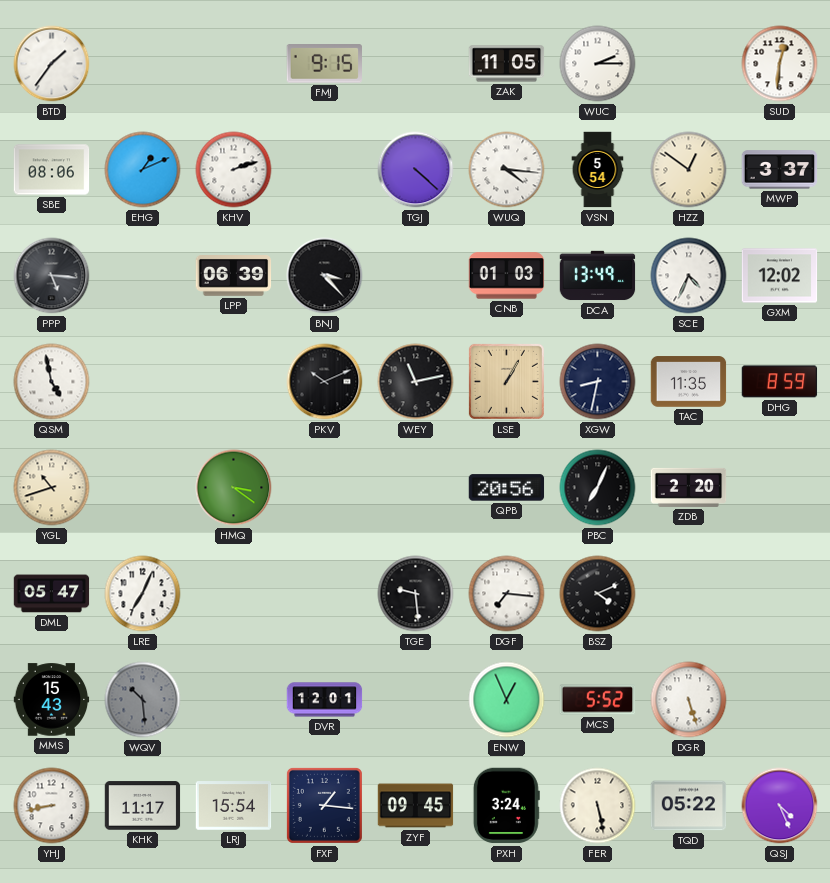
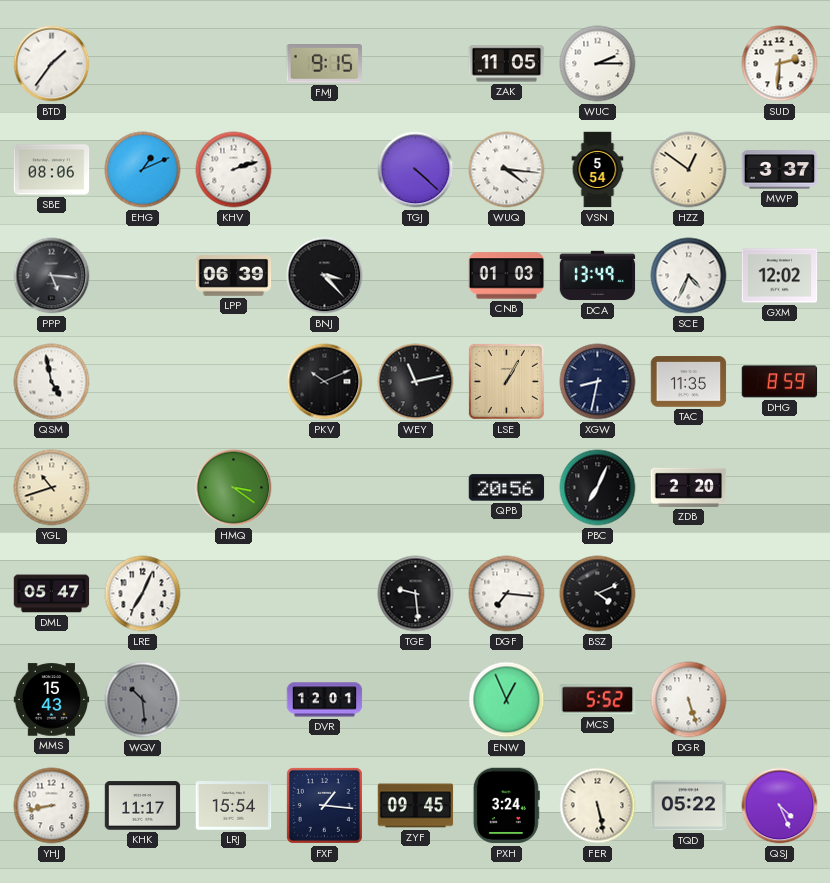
SUD: 12:31 -> 2:31 (780, 64)
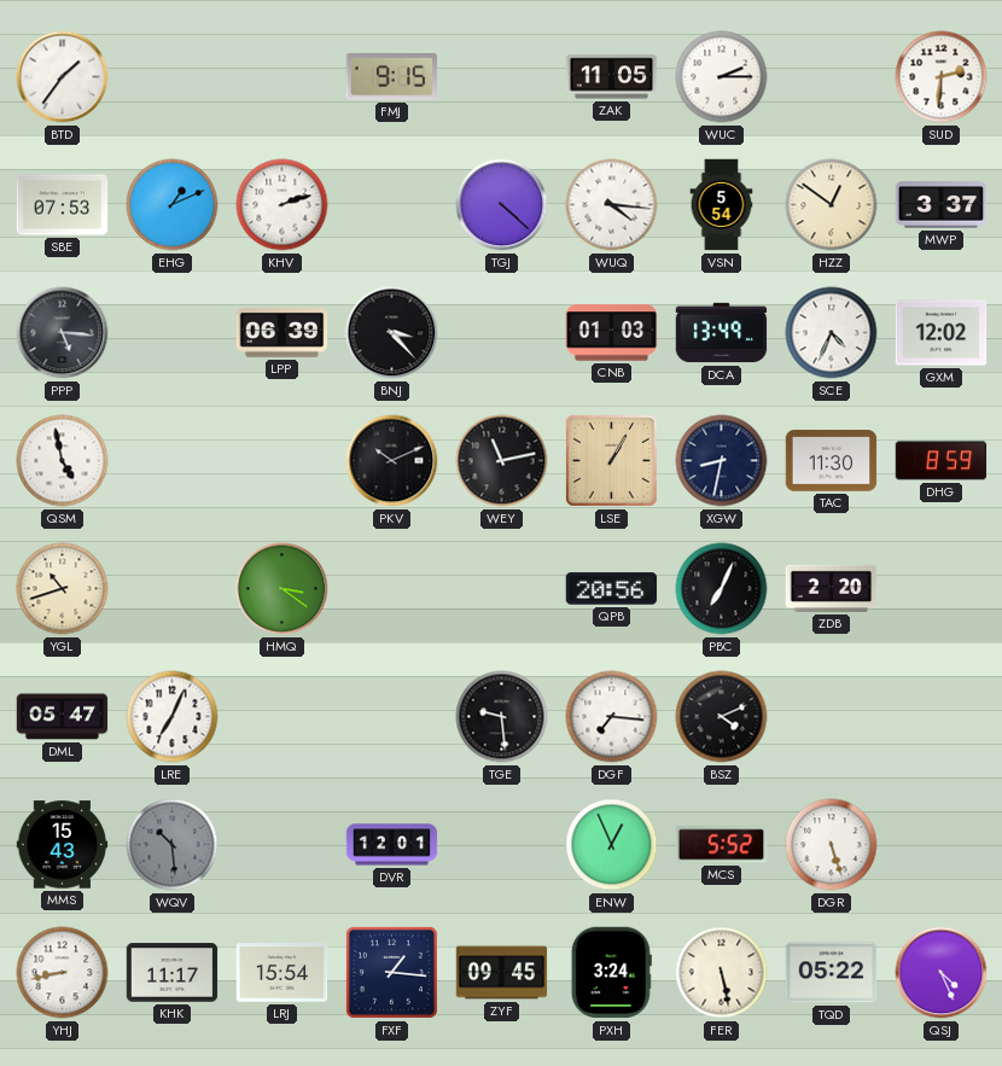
SBE: 08:06 -> 07:53 (63, 205)
TAC: 11:35 -> 11:30 (832, 461)
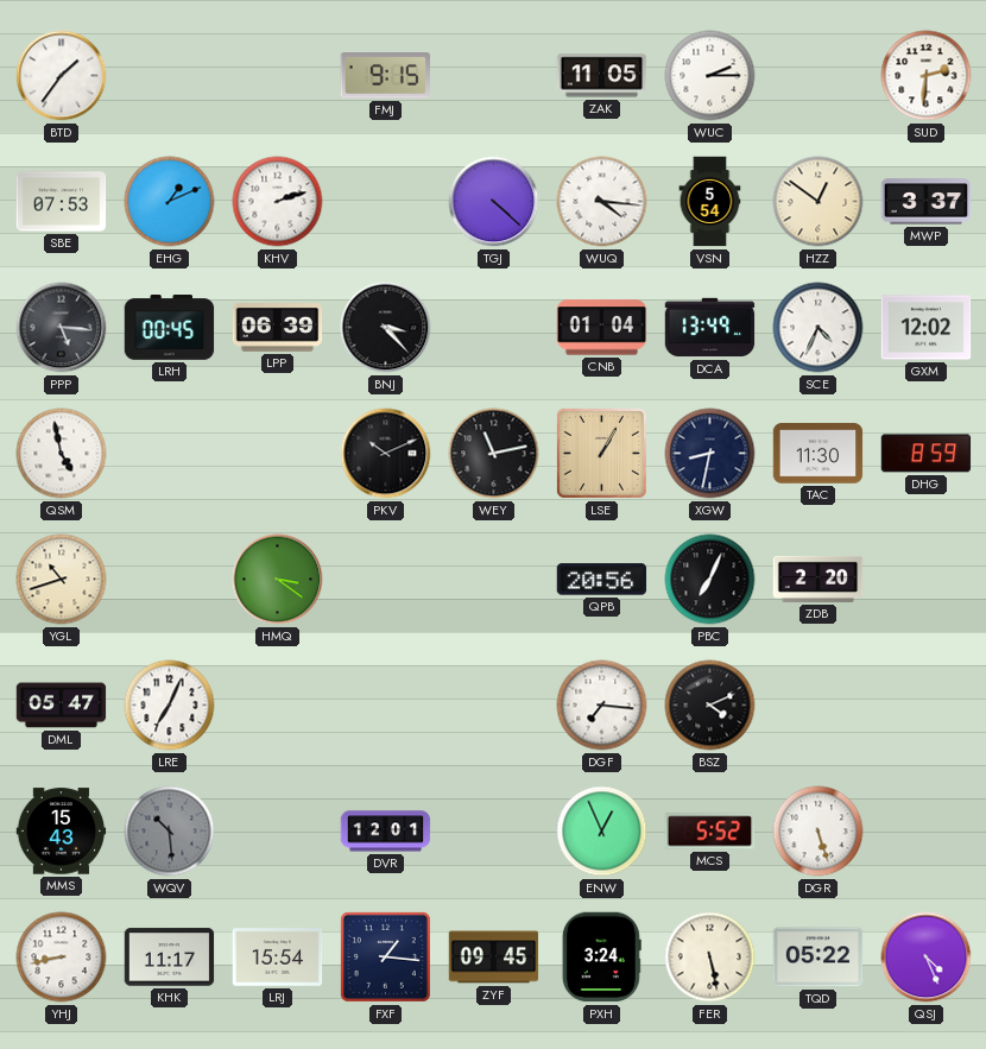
LRH: none -> 00:45 (170, 328)
CNB: 01:03 -> 01:04 (602, 328)
TGE: 9:29 -> none (502, 717)
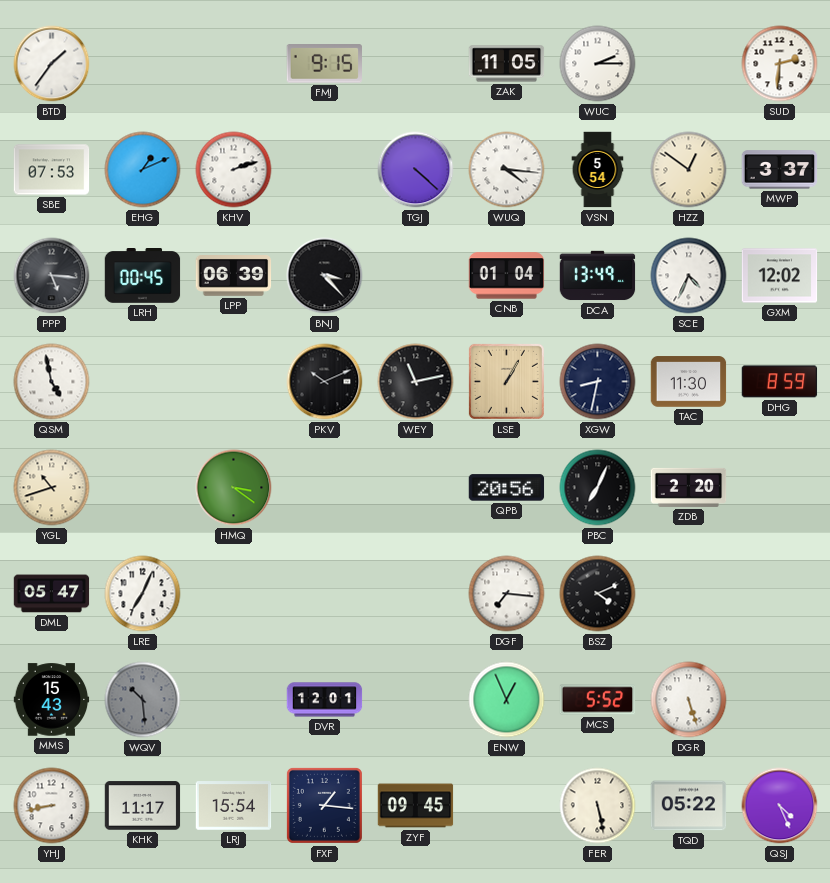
PXH: 3:24 -> none (601, 958)
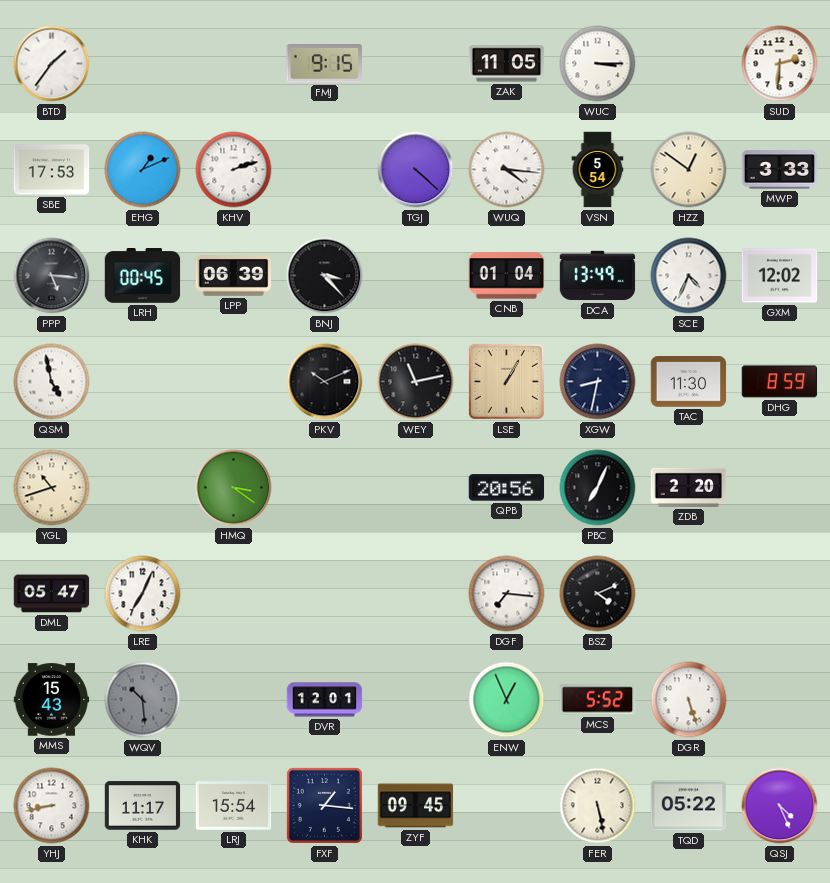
WUC: 2:15 -> 3:15 (598, 64)
SBE: 07:53 -> 17:53 (52, 170)
MWP: 3:37 -> 3:33 (780, 170)
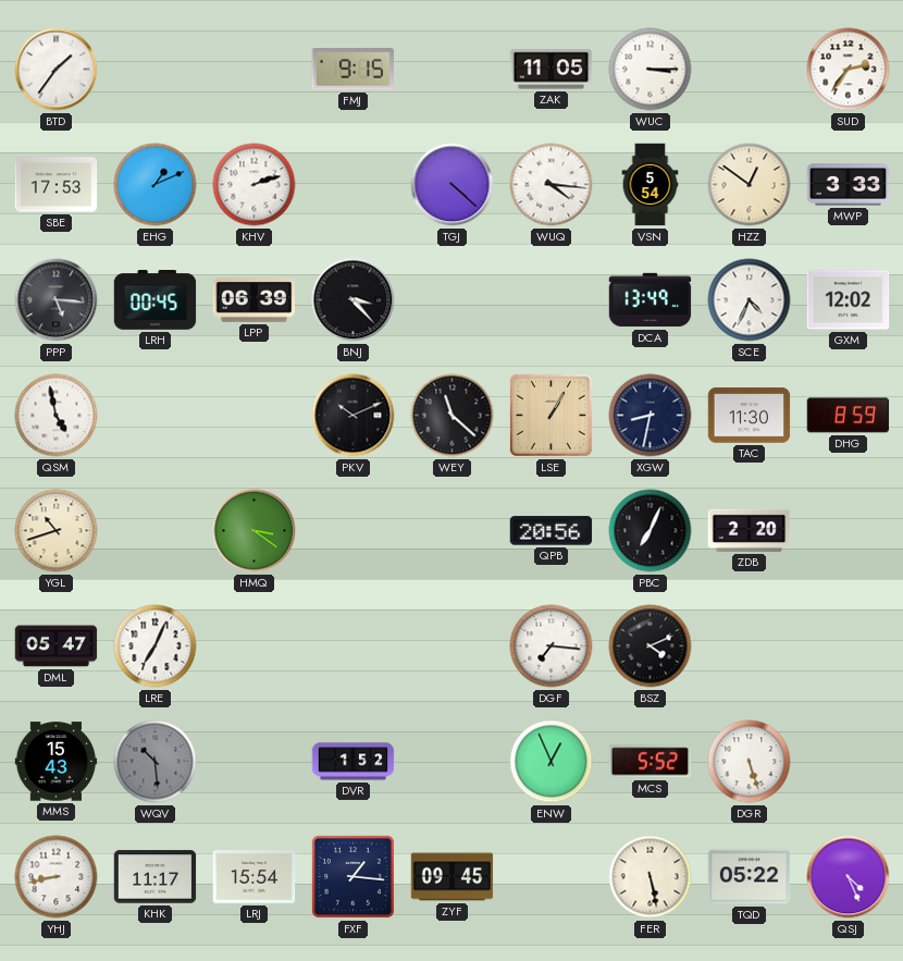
SUD: 2:31 -> 2:36 (849, 70)
CNB: 01:04 -> none (507, 276)
WEY: 11:13 -> 11:22 (453, 416)
DVR: 12:01 -> 1:52 (354, 762)
